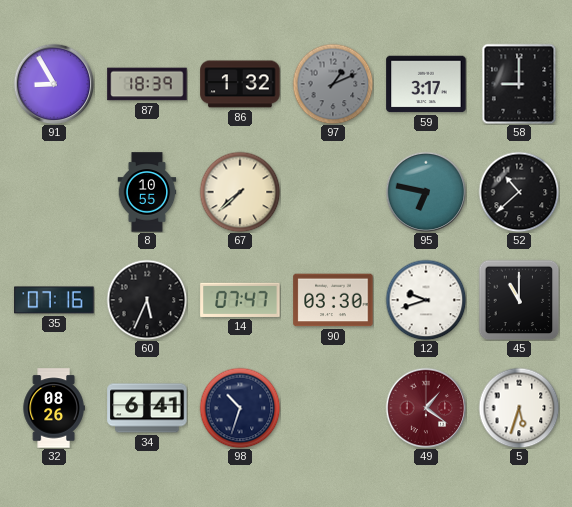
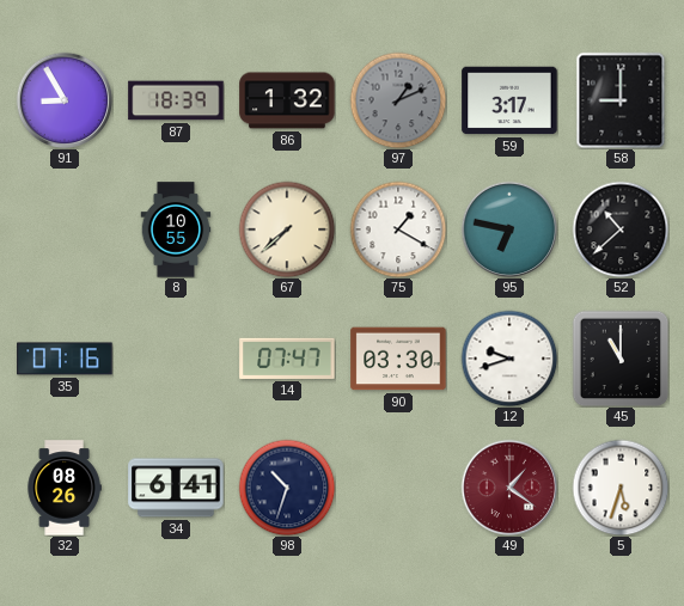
75: none -> 1:20 (398, 229)
60: 5:34 -> none (147, 300)
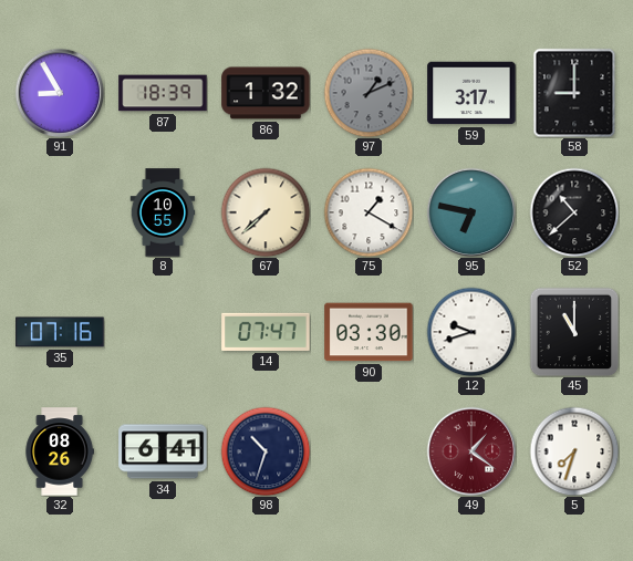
5: 5:33 -> 7:33 (574, 451)
